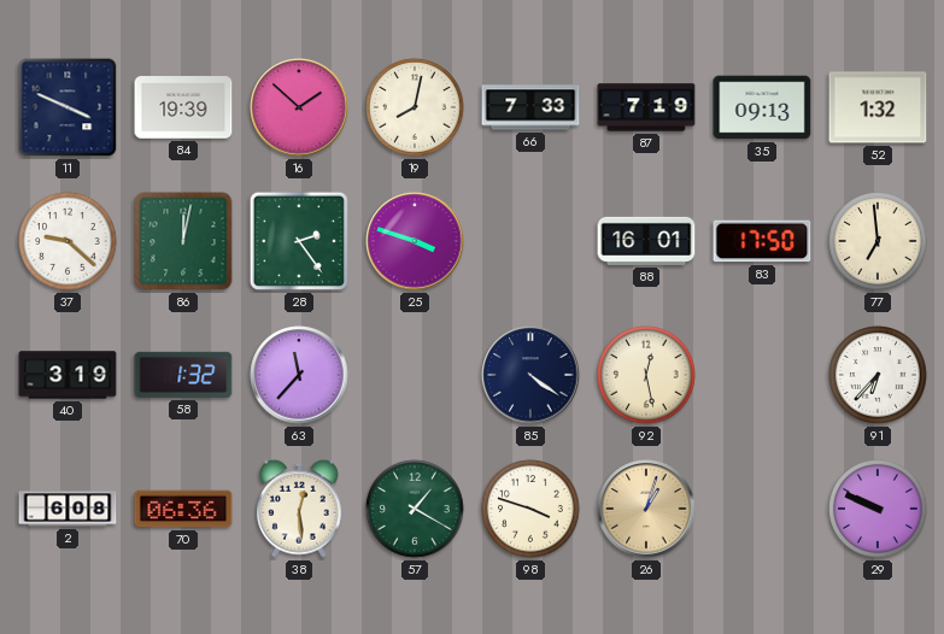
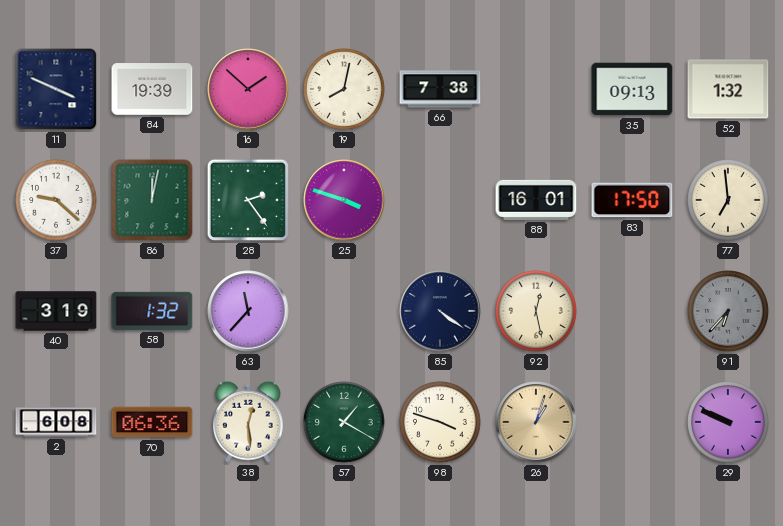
66: 7:33 -> 7:38 (440, 89)
87: 7:19 -> none (646, 107)
91 dial: white -> grey (728, 311)
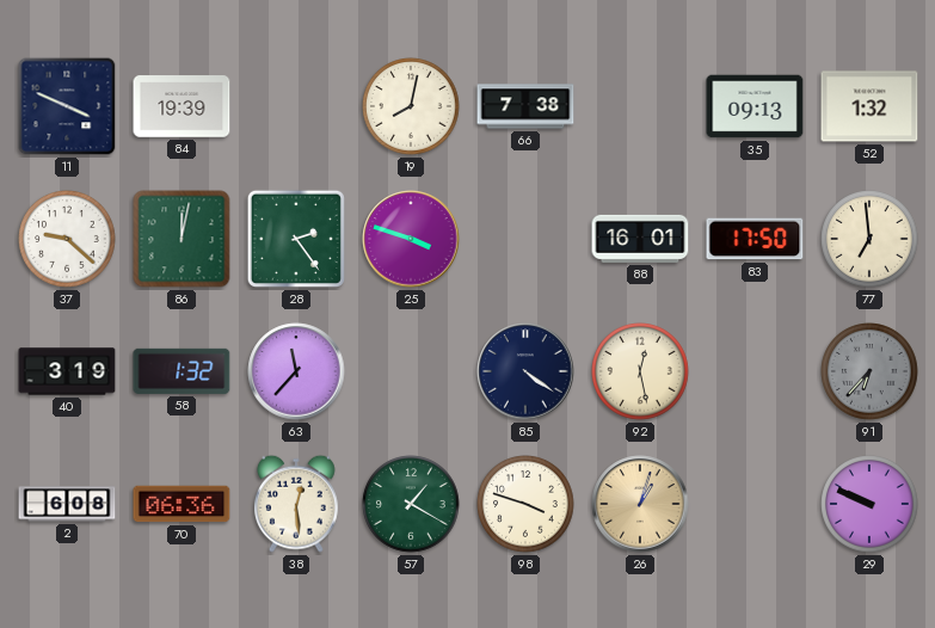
16: 1:52 -> none (248, 89)
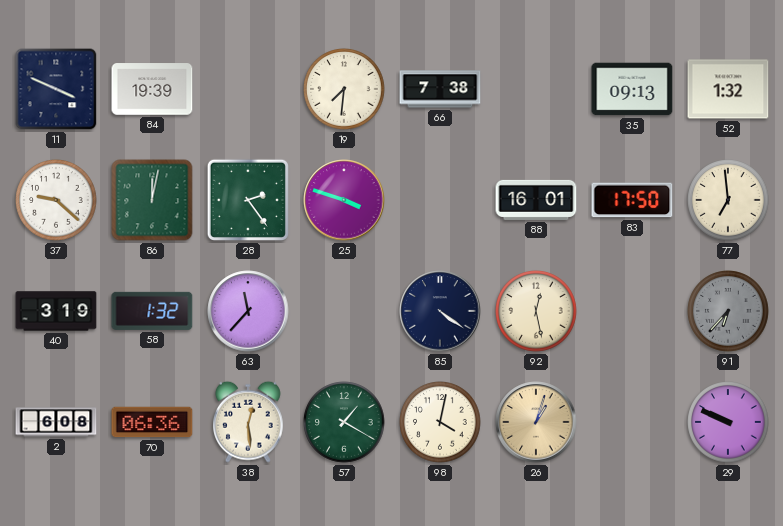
19: 8:02 -> 7:31 (344, 89)
98: 3:48 -> 4:02 (440, 422)
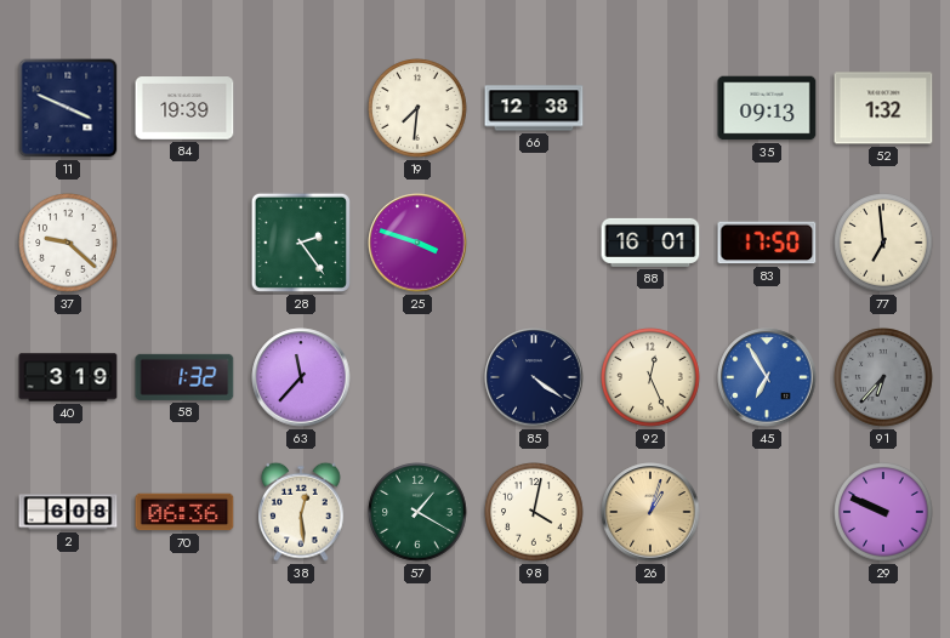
66: 7:38 -> 12:38 (534, 108)
86: 12:02 -> none (152, 200)
92: 12:28 -> 12:26 (650, 377)
45: none -> 6:55 (767, 377)
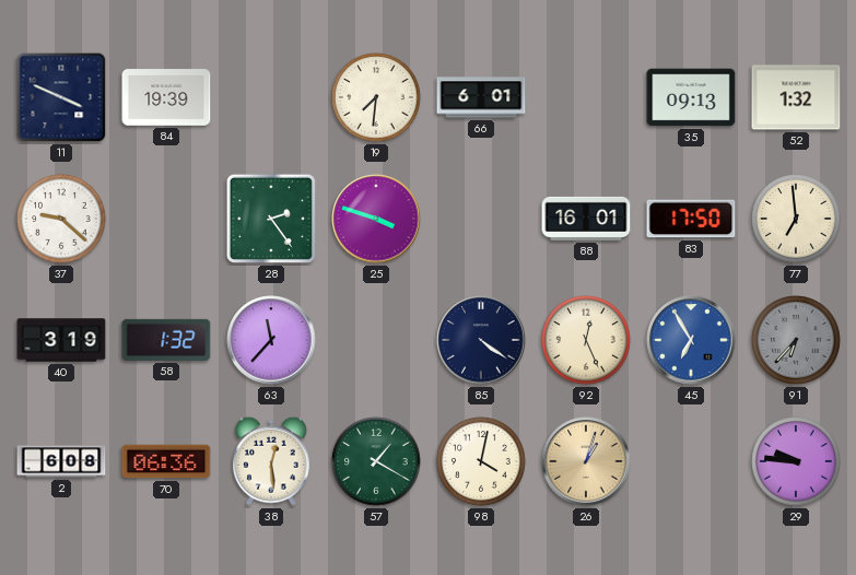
66: 12:38 -> 6:01 (481, 97)
29: 9:49 -> 9:46 (796, 461)
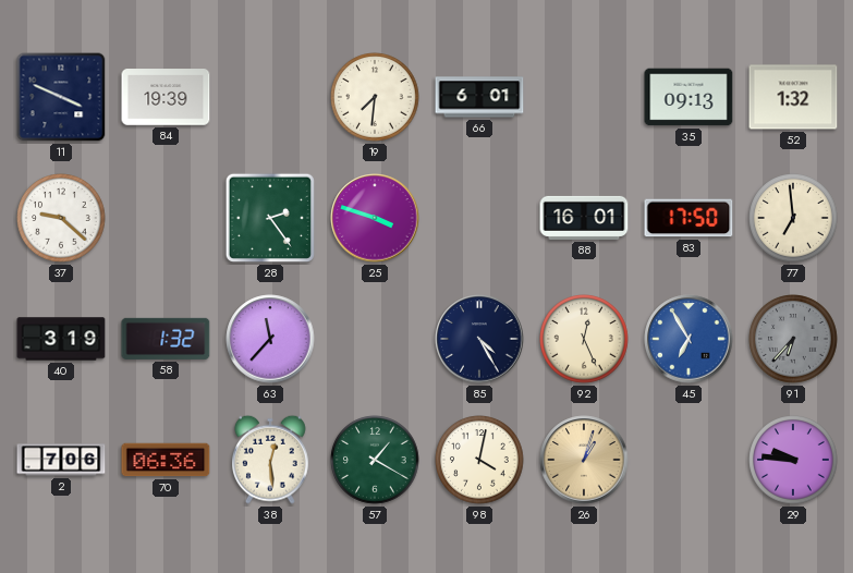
85: 4:21 -> 4:25 (479, 339)
2: 6:08 -> 7:06 (61, 460)
